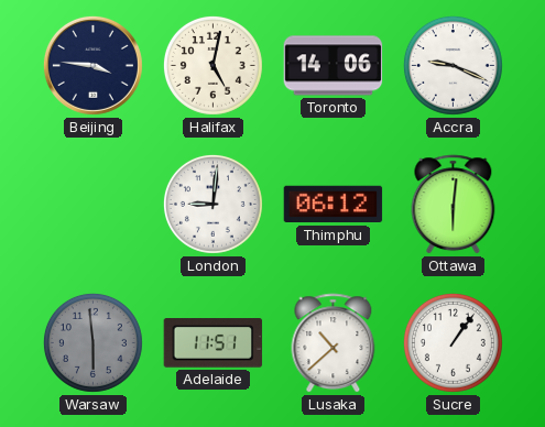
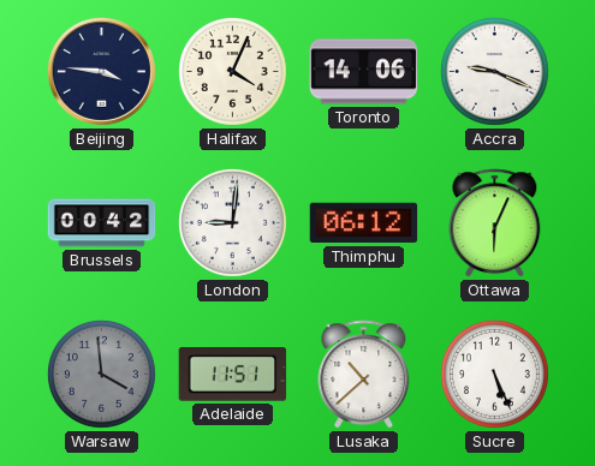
Halifax: 5:02 -> 4:04 (232, 71)
Brussels: none -> 00:42 (102, 223)
Ottawa: 6:01 -> 6:04 (495, 223)
Warsaw: 5:59 -> 3:59 (101, 374)
Sucre: 1:06 -> 5:26 (494, 374)
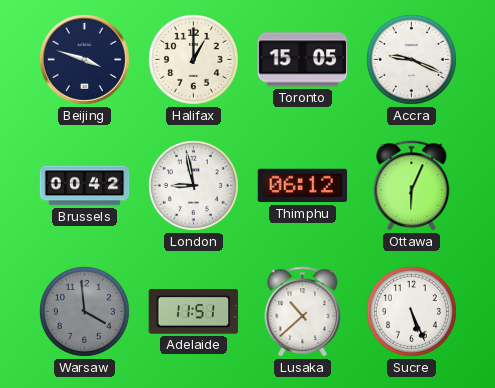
Beijing: 3:46 -> 3:48 (84, 59)
Halifax: 4:04 -> 1:00 (193, 59)
Toronto: 14:06 -> 15:05 (303, 60)
London: 9:01 -> 8:58 (193, 185)
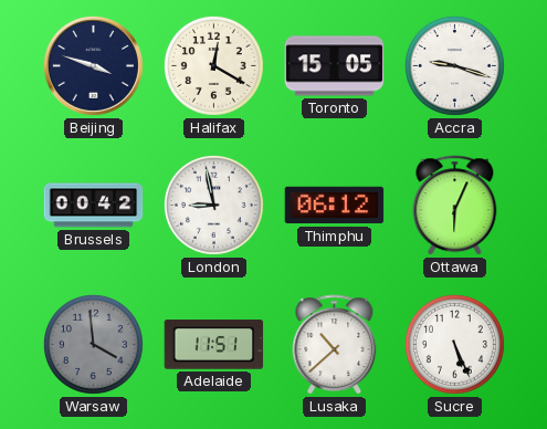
Halifax: 1:00 -> 12:20 (213, 65)
Accra: 9:19 -> 9:18 (454, 65)
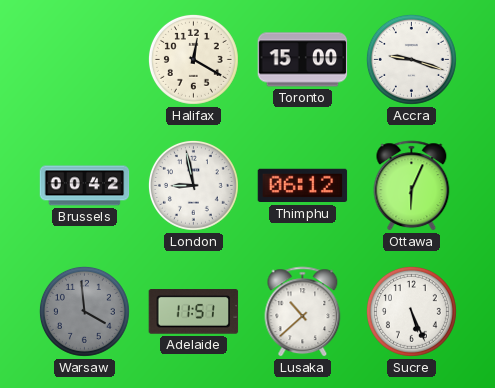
Beijing: 3:48 -> none (93, 65)
Toronto: 15:05 -> 15:00 (303, 60)
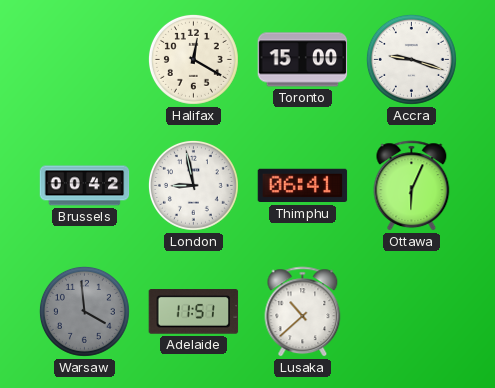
Thimphu: 06:12 -> 06:41 (303, 186)
Sucre: 5:26 -> none (411, 311)
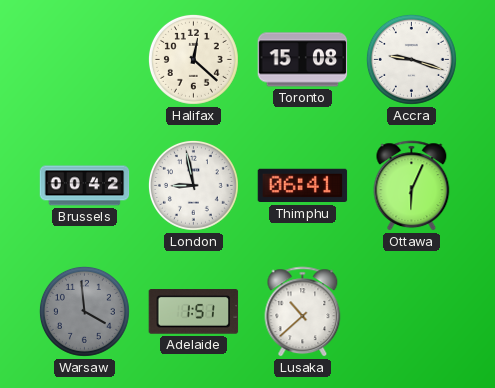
Halifax: 12:20 -> 12:22 (193, 59)
Toronto: 15:00 -> 15:08 (303, 60)
Adelaide: 11:51 -> 1:51 (194, 312)
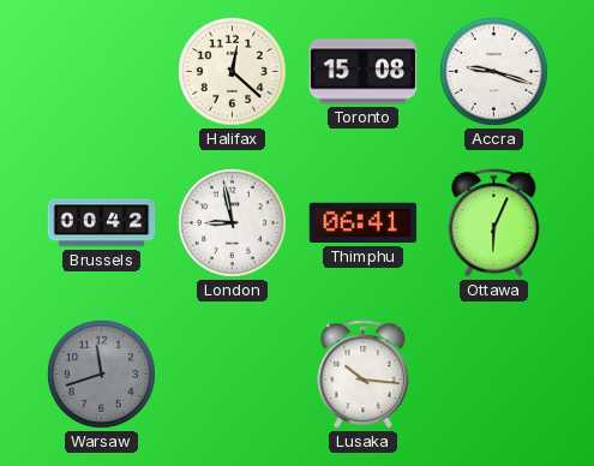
Warsaw: 3:59 -> 11:42 (101, 374)
Adelaide: 1:51 -> none (194, 312)
Lusaka: 10:38 -> 10:16 (364, 375)
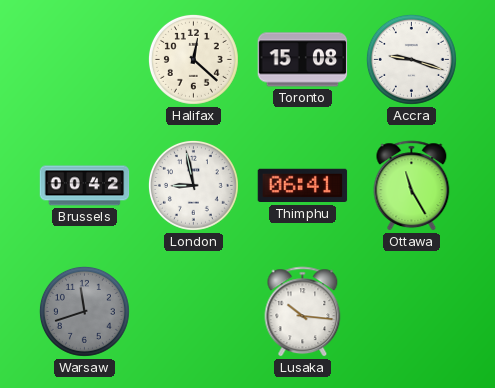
Ottawa: 6:04 -> 11:25 (412, 186)
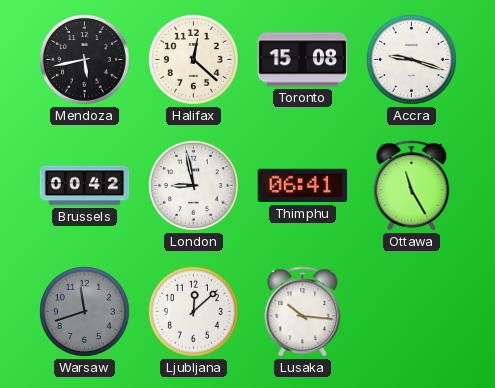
Mendoza: none -> 5:43 (84, 59)
Ljubljana: none -> 12:08 (193, 311)
